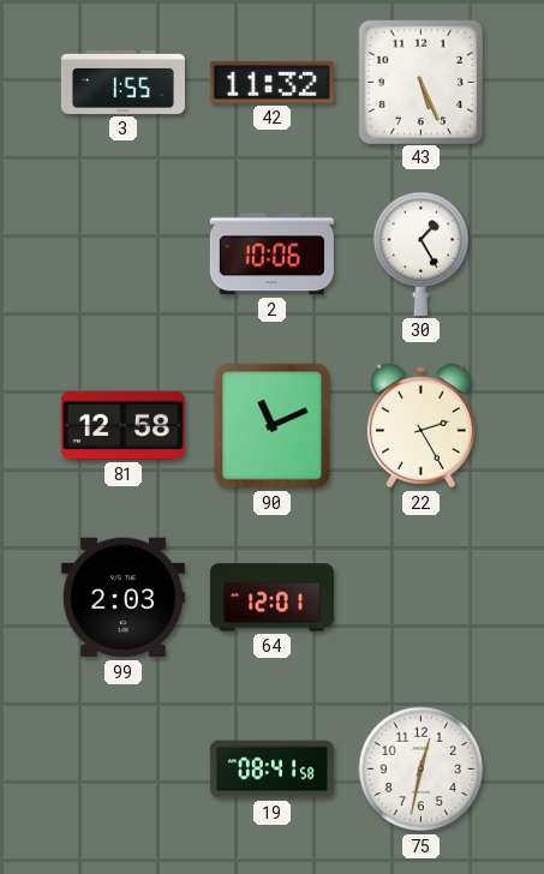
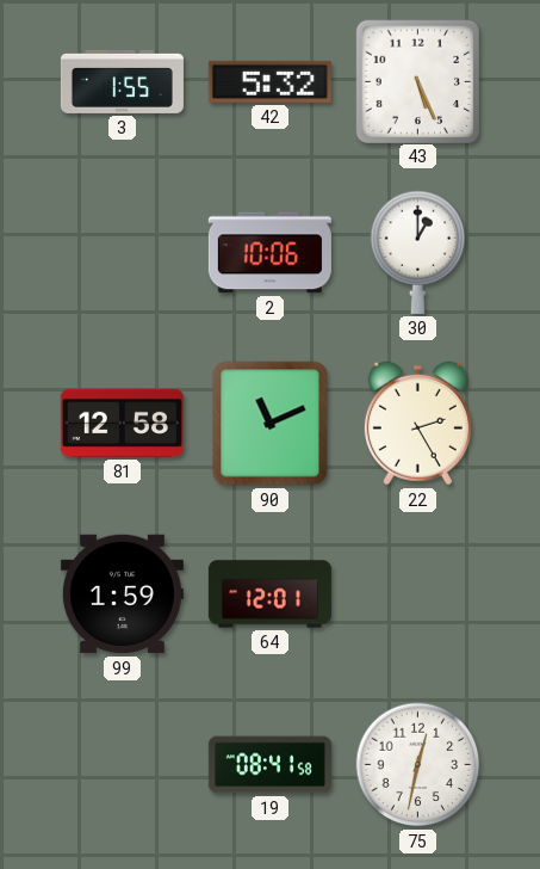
42: 11:32 -> 5:32 (269, 81)
30: 1:25 -> 1:00 (418, 252)
99: 2:03 -> 1:59 (122, 594)
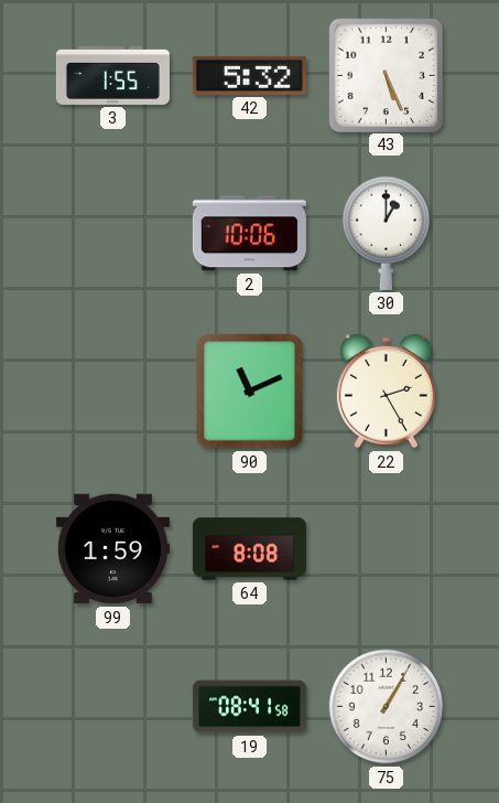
81: 12:58 -> none (122, 423)
64: 12:01 -> 8:08 (249, 549)
75: 12:32 -> 1:05 (387, 707)
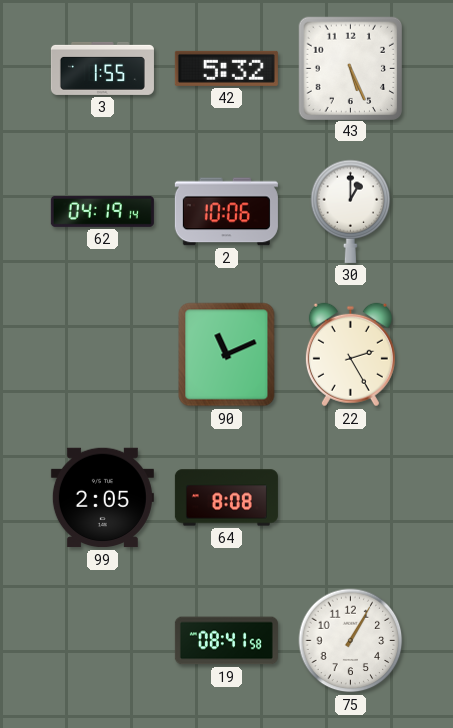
62: none -> 04:19 (102, 211)
99: 1:59 -> 2:05 (102, 498)
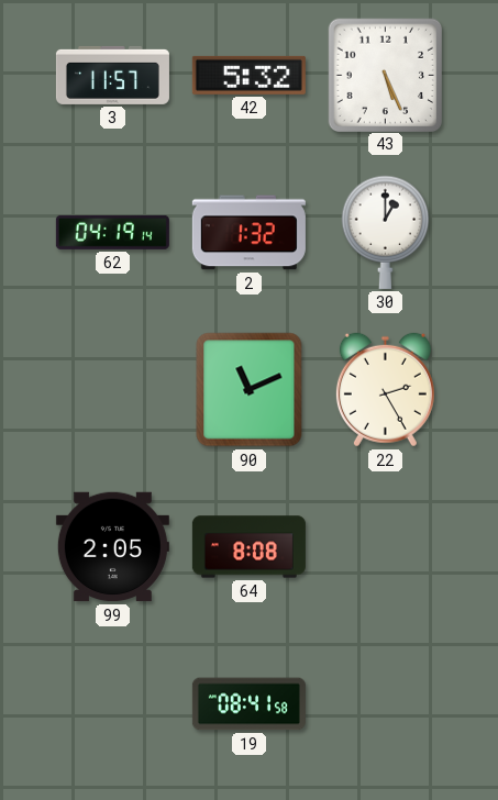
3: 1:55 -> 11:57 (112, 75)
2: 10:06 -> 1:32 (248, 233)
75: 1:05 -> none (351, 641)
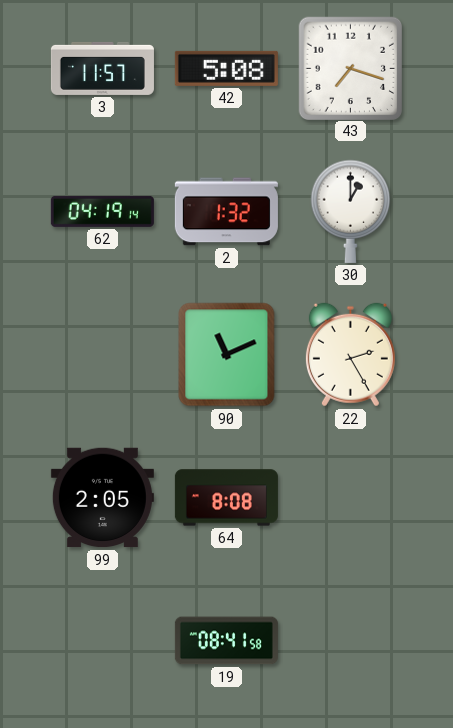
42: 5:32 -> 5:08 (226, 68)
43: 5:26 -> 7:18 (351, 68)
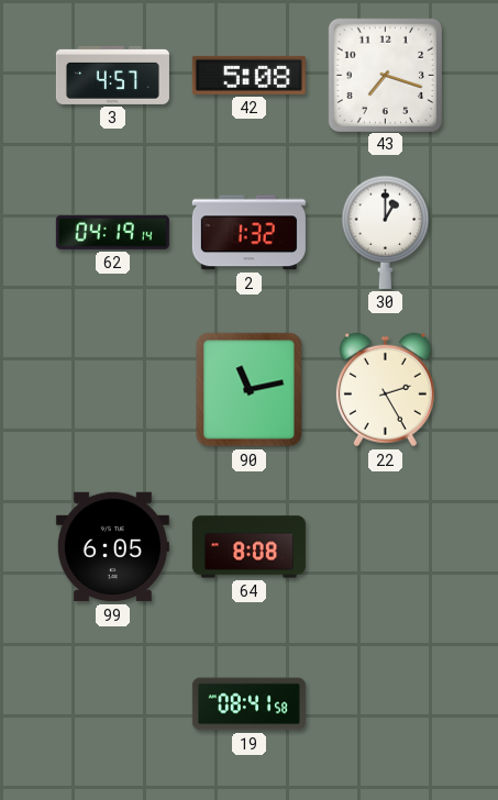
3: 11:57 -> 4:57 (112, 75)
90: 11:11 -> 11:13 (250, 390)
99: 2:05 -> 6:05 (112, 547)
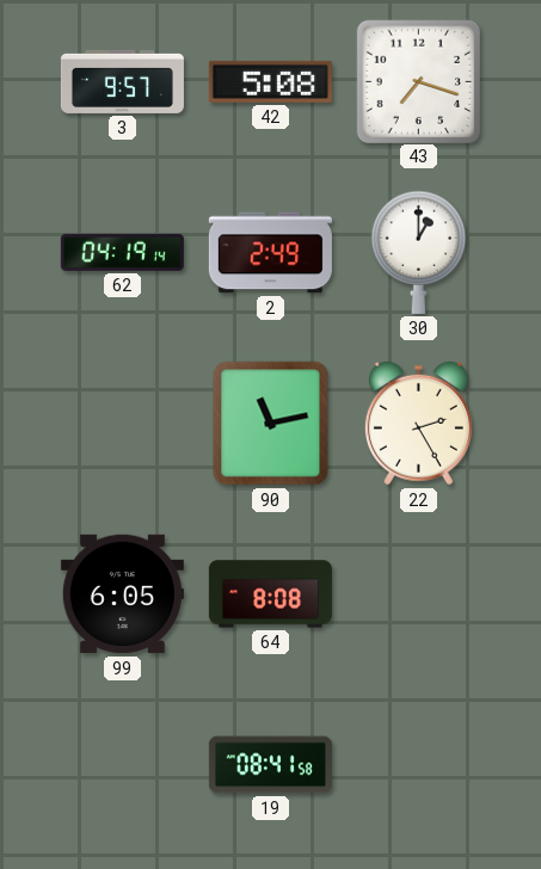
3: 4:57 -> 9:57 (122, 81)
2: 1:32 -> 2:49 (270, 253)
